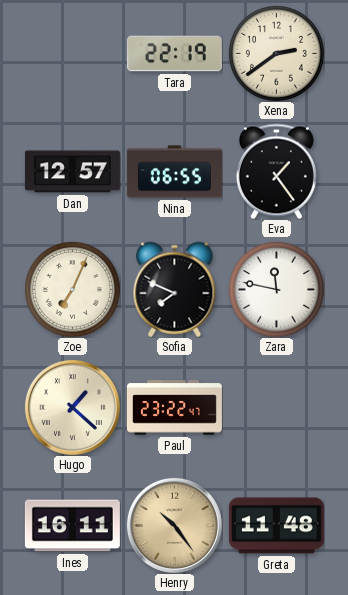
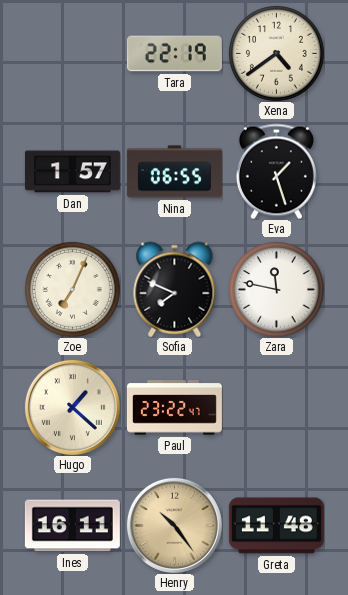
Xena: 2:39 -> 4:39 (276, 53)
Dan: 12:57 -> 1:57 (72, 172)
Eva: 1:24 -> 1:27 (276, 171)
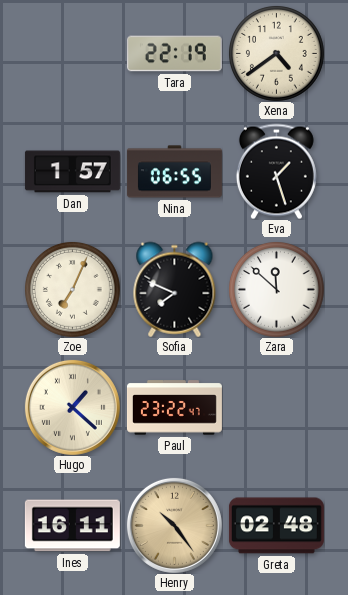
Zara: 11:47 -> 11:52 (276, 289)
Greta: 11:48 -> 02:48 (276, 526)
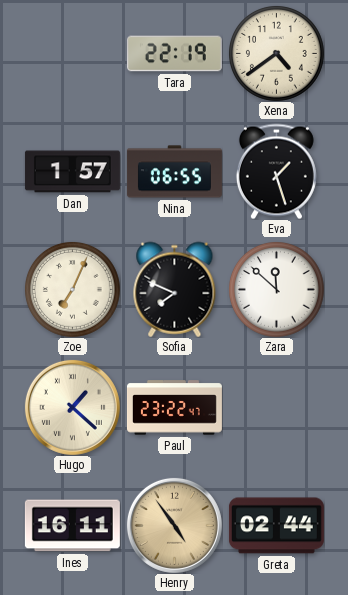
Henry: 10:24 -> 4:54 (174, 525)
Greta: 02:48 -> 02:44 (276, 526)
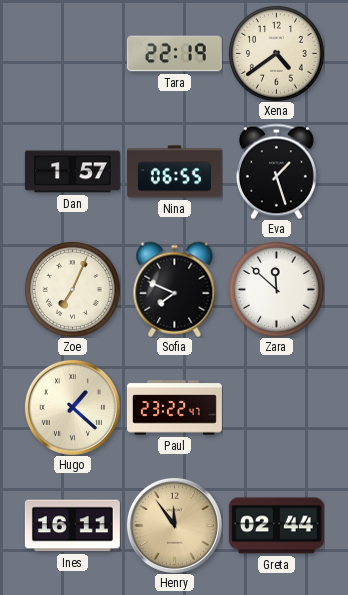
Henry: 4:54 -> 11:54 (174, 525)
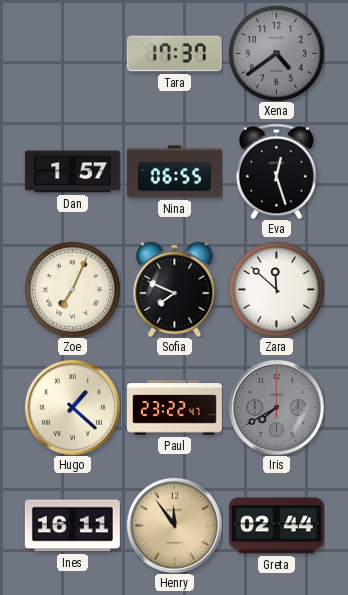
Tara: 22:19 -> 17:37 (174, 54)
Xena dial: cream -> grey (276, 53)
Eva: 1:27 -> 12:27 (276, 171)
Iris: none -> 7:40 (276, 407)
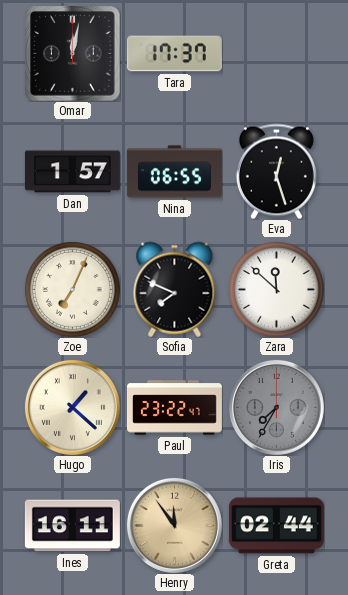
Omar: none -> 12:02 (72, 53)
Xena: 4:39 -> none (276, 53)
Iris: 7:40 -> 7:35 (276, 407)
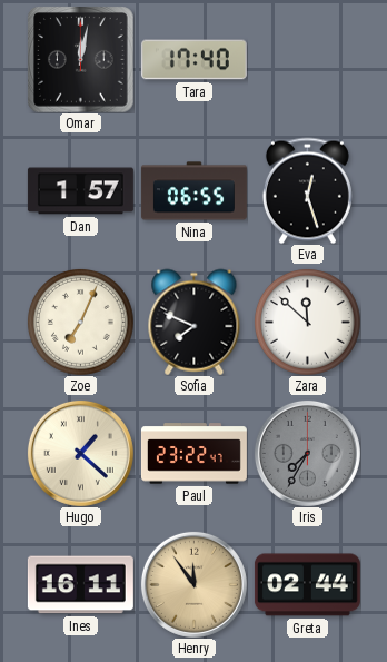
Tara: 17:37 -> 17:40 (193, 60)
